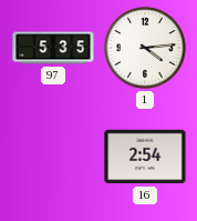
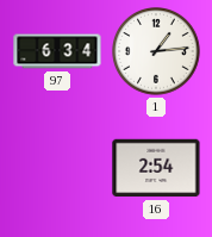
97: 5:35 -> 6:34 (57, 51)
1: 4:14 -> 1:14 (156, 51)
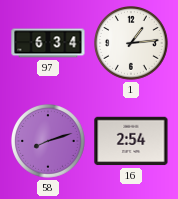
58: none -> 8:12 (48, 141)
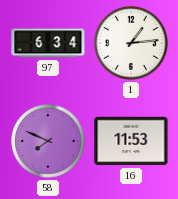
58: 8:12 -> 7:49 (48, 141)
16: 2:54 -> 11:53 (131, 141)
